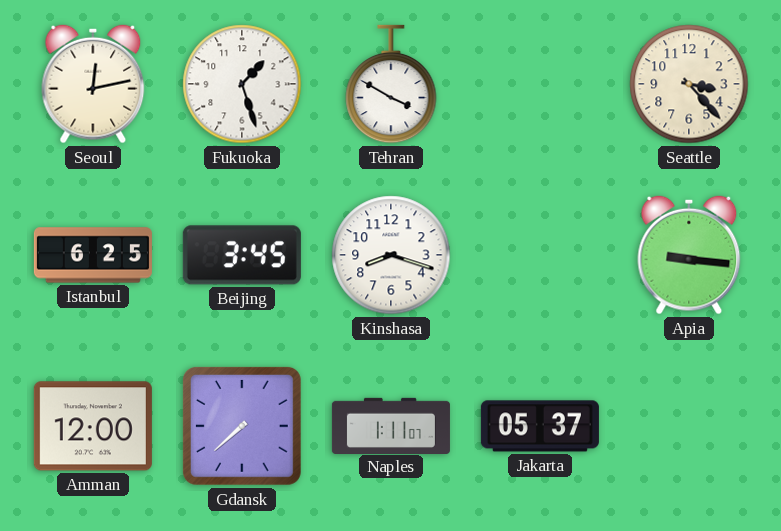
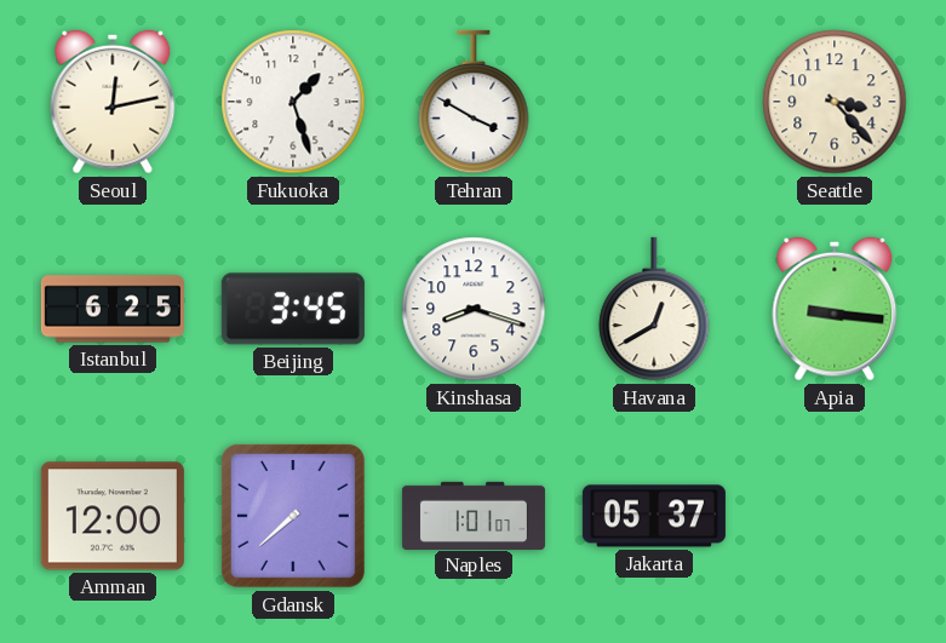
Havana: none -> 12:40 (654, 309)
Naples: 1:11 -> 1:01 (474, 515)
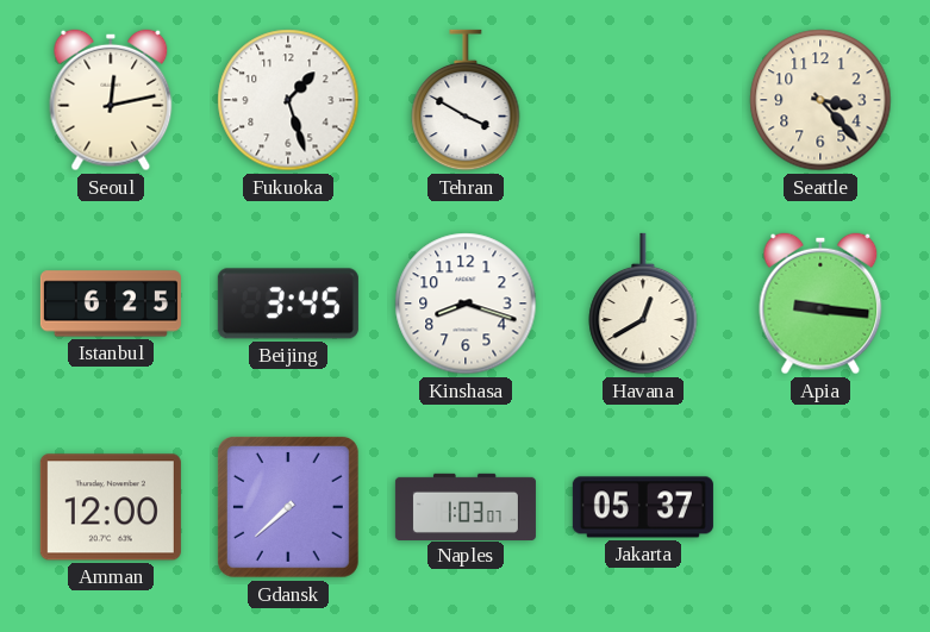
Naples: 1:01 -> 1:03 (466, 506)
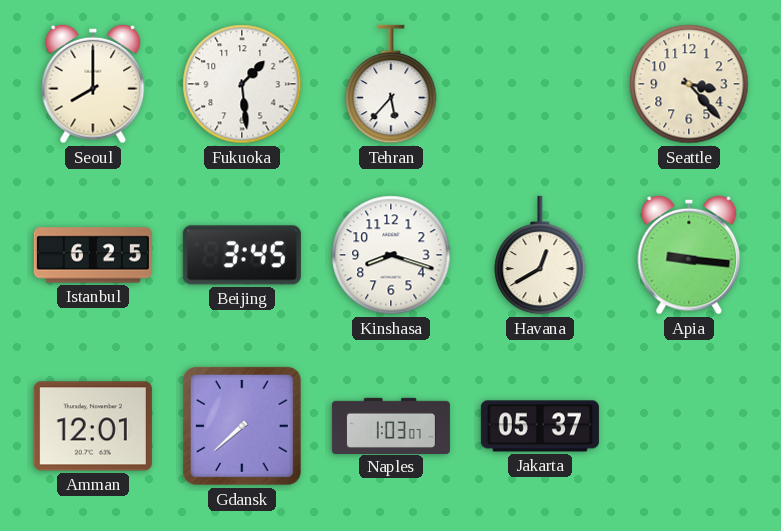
Seoul: 12:13 -> 8:00 (93, 84)
Fukuoka: 1:27 -> 1:29 (242, 84)
Tehran: 3:50 -> 5:37 (391, 84)
Amman: 12:00 -> 12:01 (93, 426)
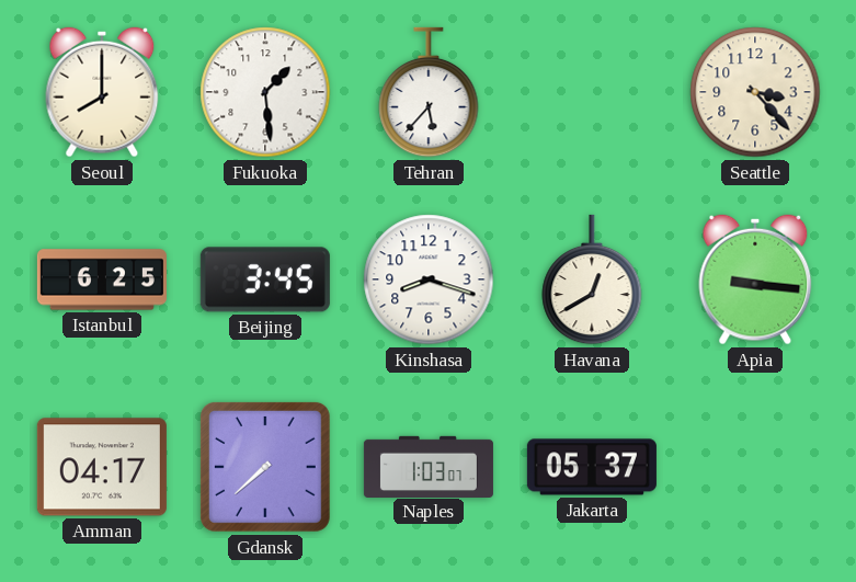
Amman: 12:01 -> 04:17 (102, 467)
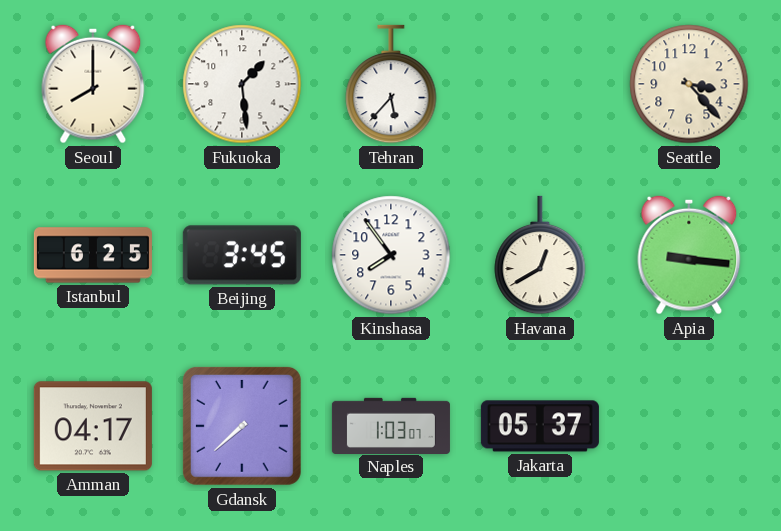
Kinshasa: 8:18 -> 7:54 (391, 255)
